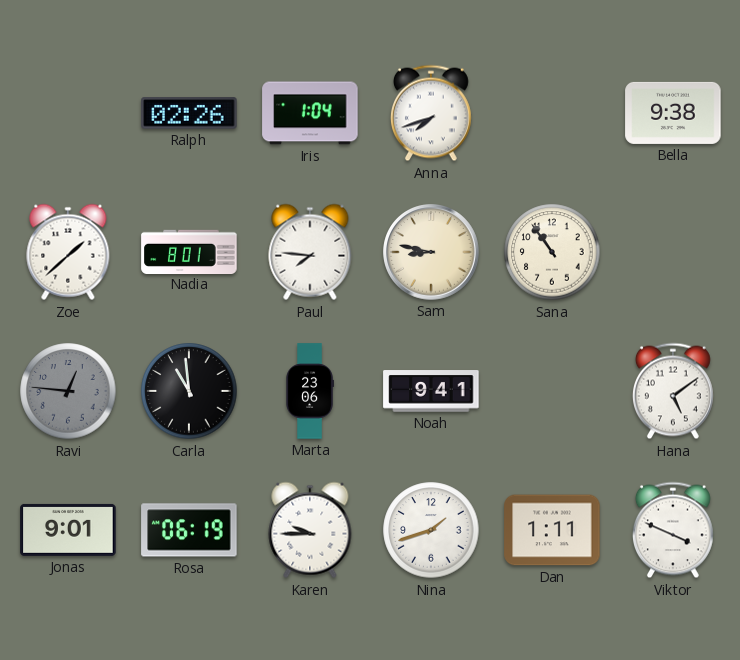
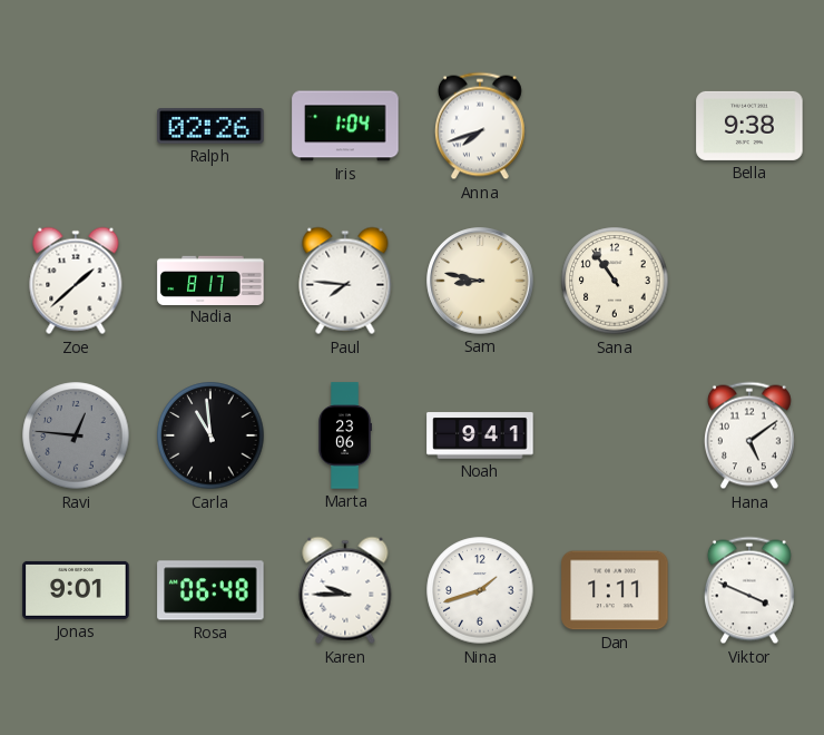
Nadia: 8:01 -> 8:17 (210, 280)
Rosa: 06:19 -> 06:48 (210, 590)
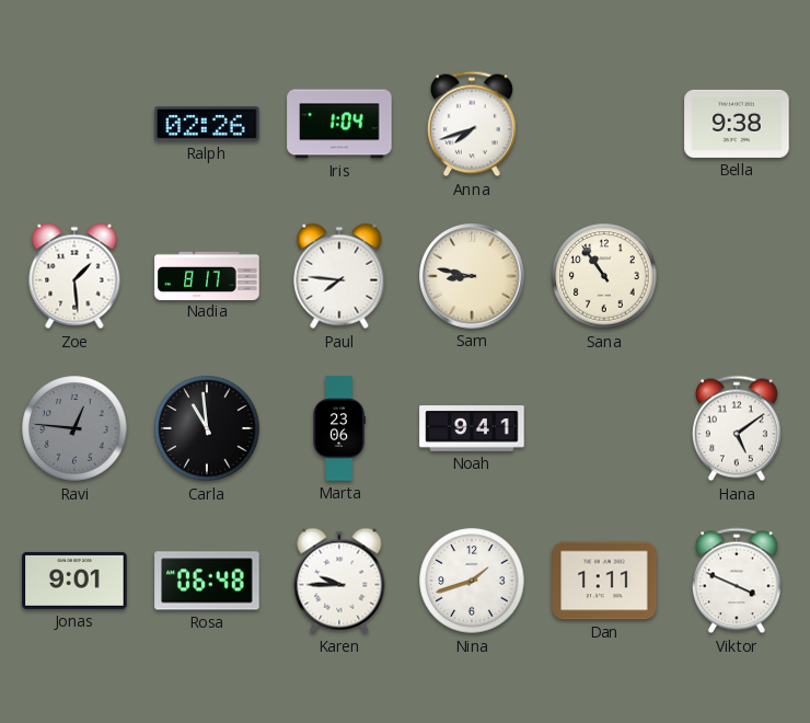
Zoe: 1:38 -> 1:29 (74, 276)
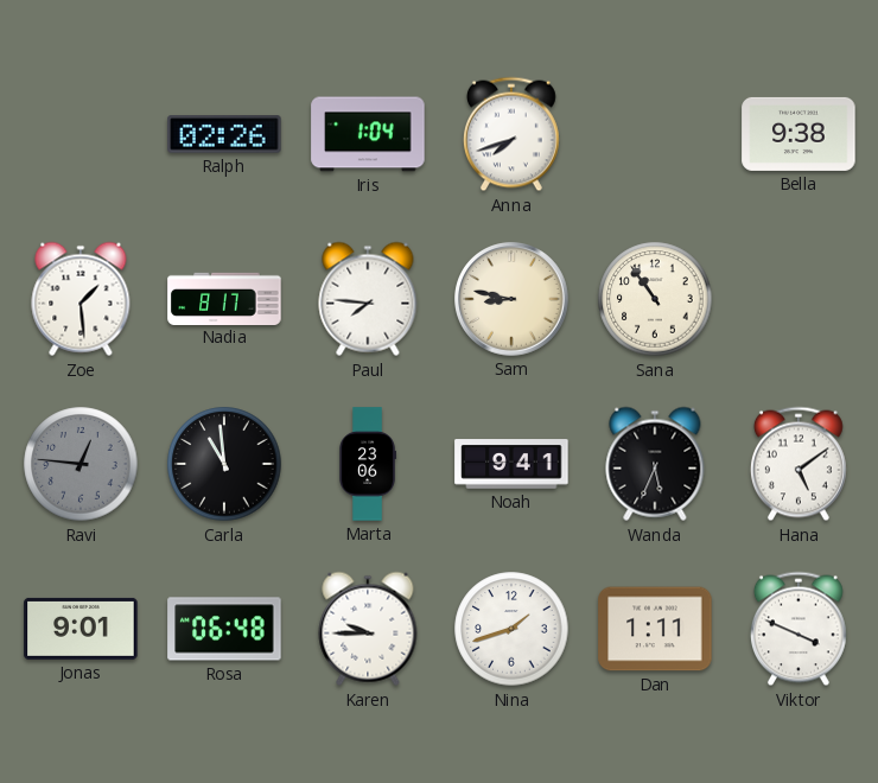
Wanda: none -> 5:34 (655, 464)
